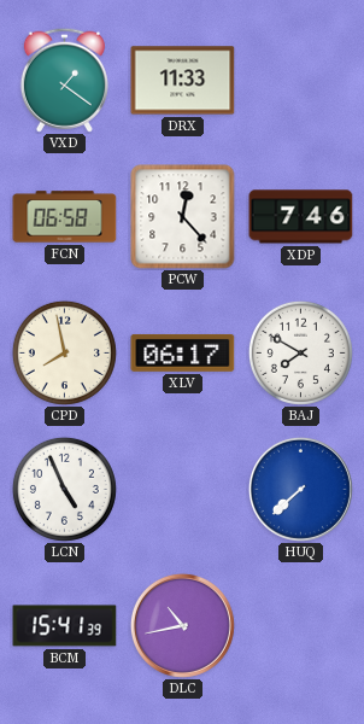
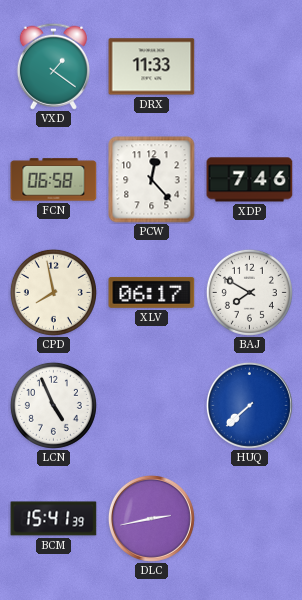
DLC: 10:43 -> 2:43 (151, 518)
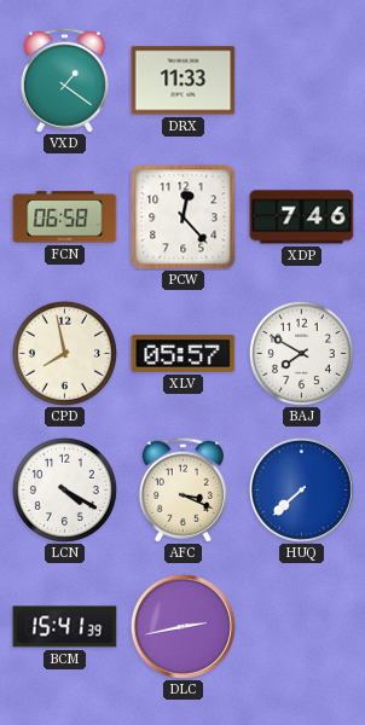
XLV: 06:17 -> 05:57 (184, 353)
LCN: 4:56 -> 4:20 (64, 489)
AFC: none -> 3:19 (182, 489)
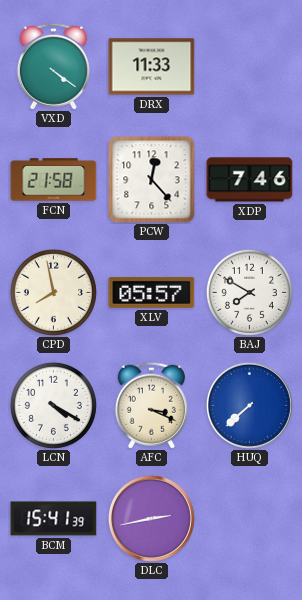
VXD: 1:21 -> 4:21 (53, 66)
FCN: 06:58 -> 21:58 (54, 180)
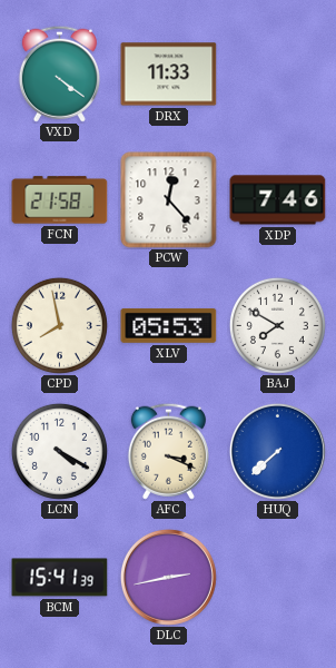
XLV: 05:57 -> 05:53 (169, 325)
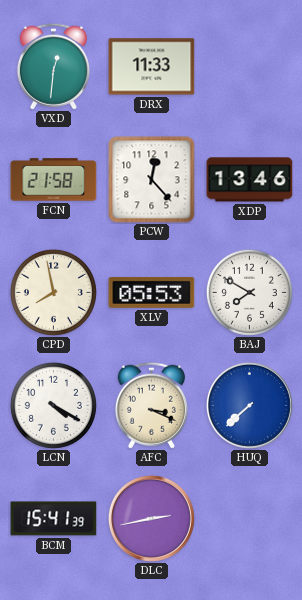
VXD: 4:21 -> 12:31 (53, 66)
XDP: 7:46 -> 13:46 (250, 180)
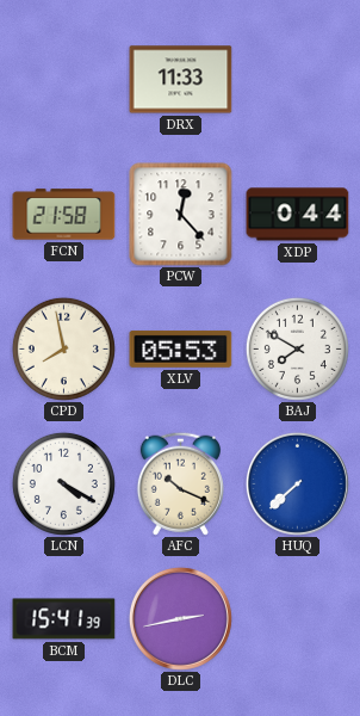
VXD: 12:31 -> none (53, 66)
XDP: 13:46 -> 0:44 (298, 215)
AFC: 3:19 -> 10:19 (180, 483)
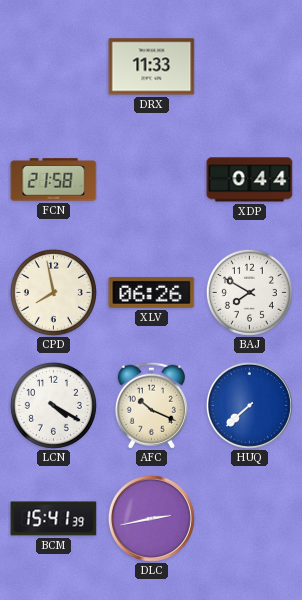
PCW: 12:23 -> none (181, 215)
XLV: 05:53 -> 06:26 (152, 292)
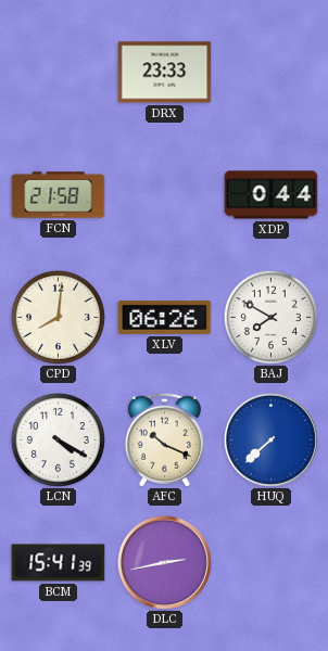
DRX: 11:33 -> 23:33 (165, 73)
CPD: 7:58 -> 8:01 (58, 317)
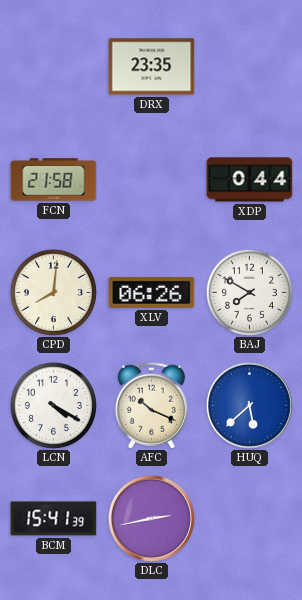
DRX: 23:33 -> 23:35 (152, 67)
HUQ: 7:38 -> 5:38 (249, 405)
